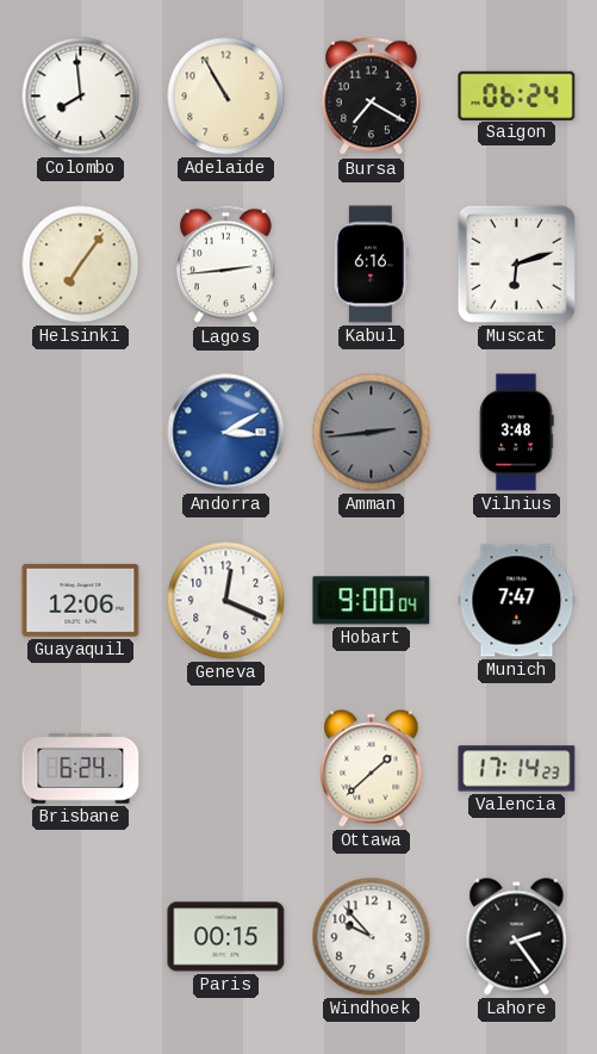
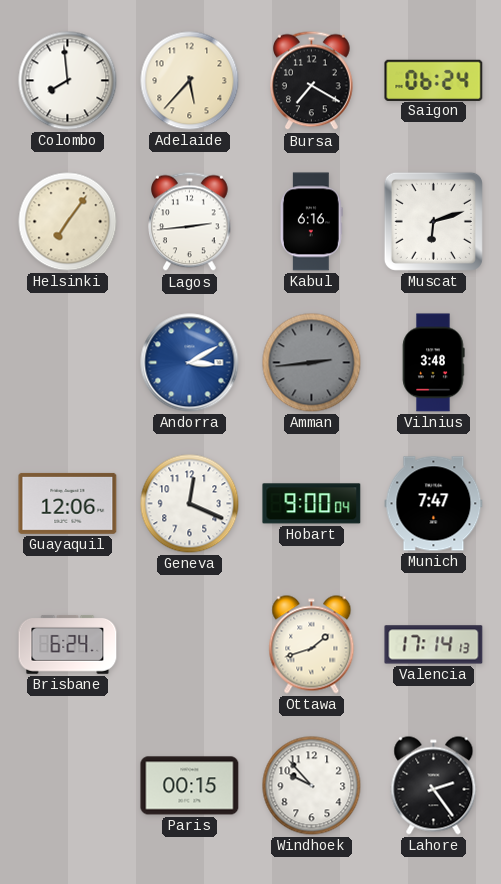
Adelaide: 10:55 -> 5:37 (190, 81)
Ottawa: 1:38 -> 1:42 (312, 645)
Valencia: 17:14:23 -> 17:14:13 (434, 645)
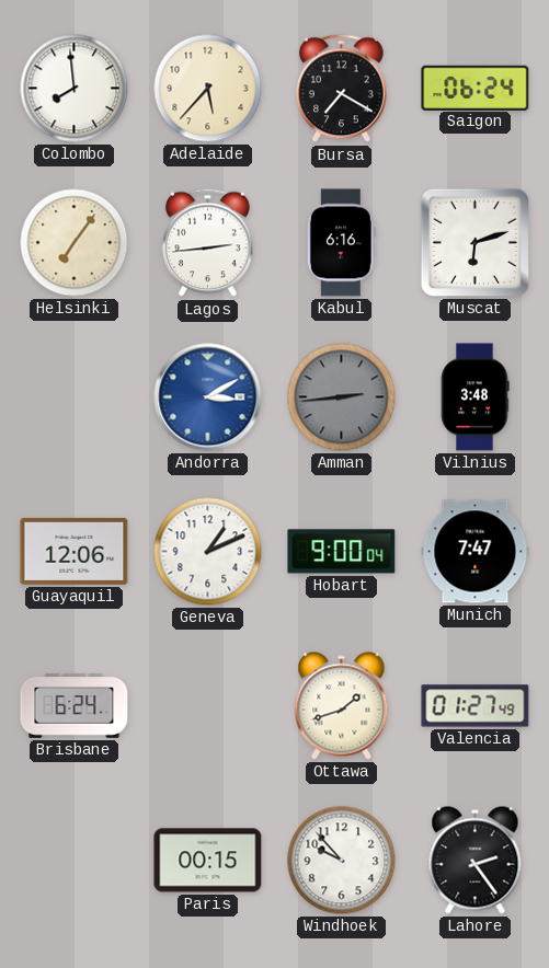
Geneva: 12:19 -> 1:11 (208, 552)
Valencia: 17:14 -> 01:27 (476, 706)
